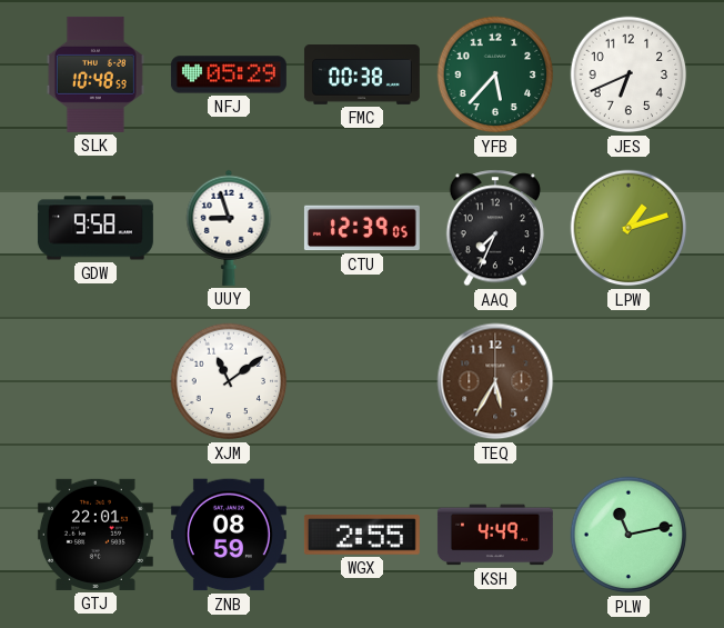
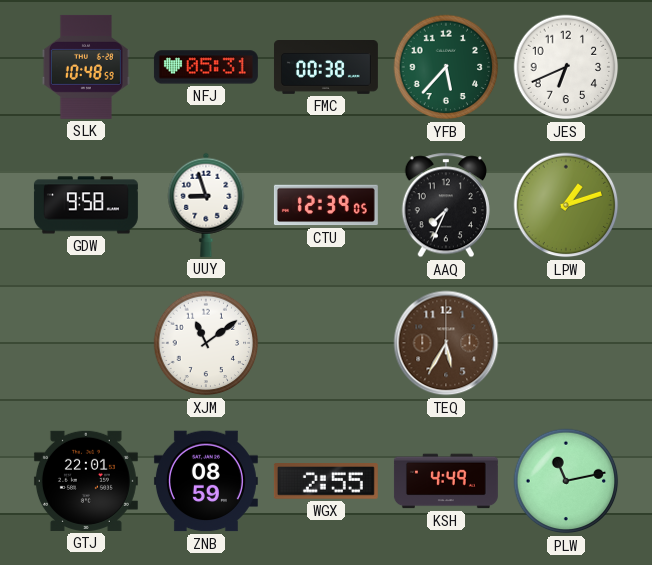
NFJ: 05:29 -> 05:31 (206, 67)
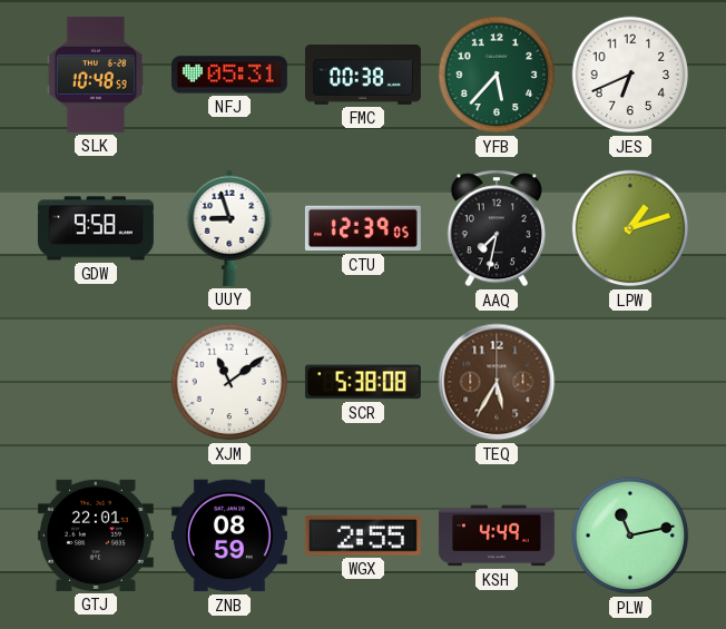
AAQ: 7:34 -> 7:32 (496, 228)
SCR: none -> 5:38 (363, 382)
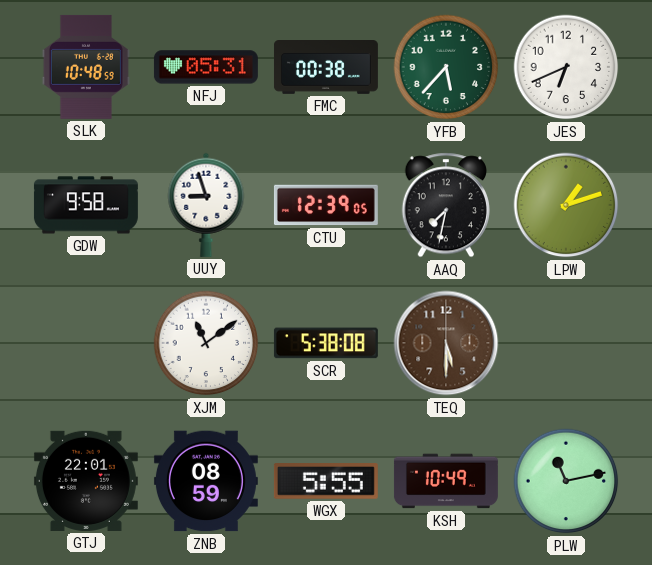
TEQ: 5:35 -> 5:30 (446, 343)
WGX: 2:55 -> 5:55 (326, 482)
KSH: 4:49 -> 10:49 (446, 481)
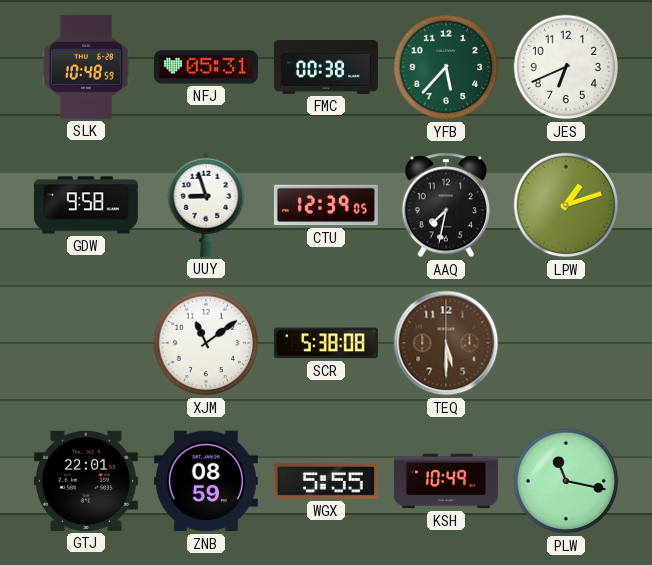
PLW: 11:13 -> 11:17 (566, 481)
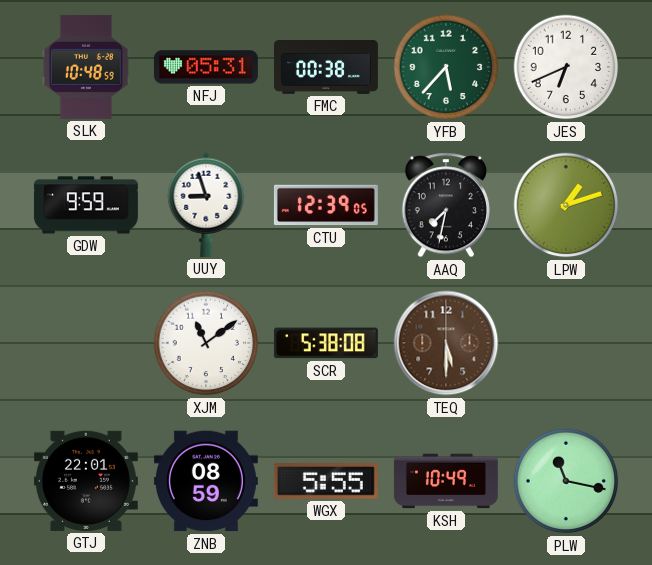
GDW: 9:58 -> 9:59 (86, 205)
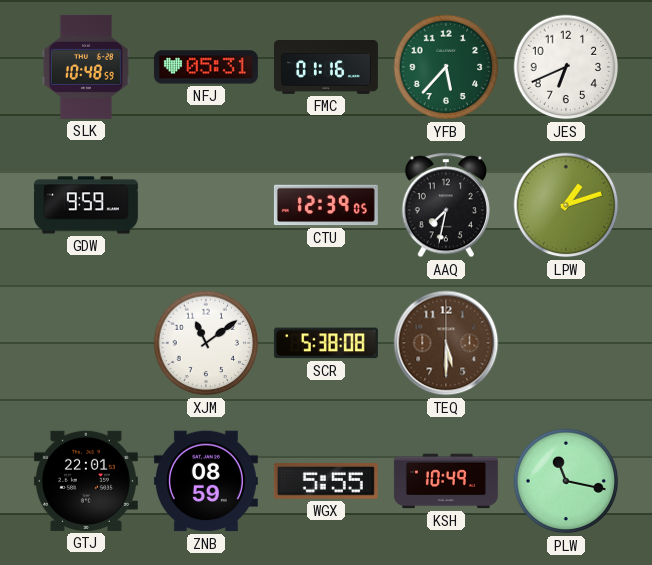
FMC: 00:38 -> 01:16 (326, 68)
UUY: 8:57 -> none (206, 205)
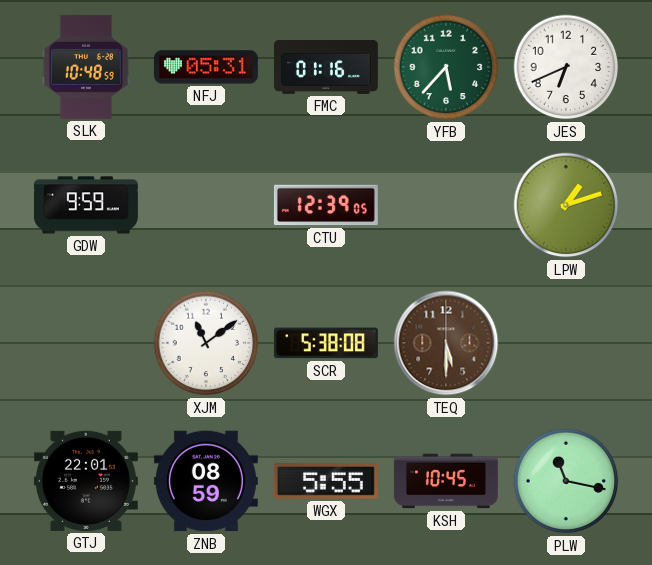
AAQ: 7:32 -> none (445, 205)
KSH: 10:49 -> 10:45 (446, 481)
